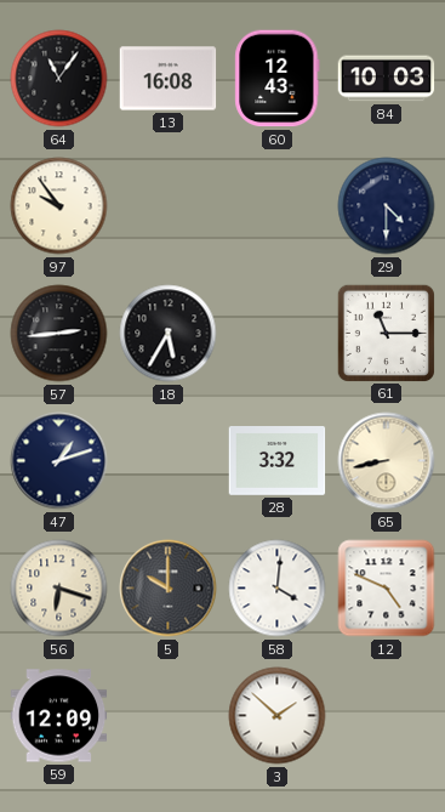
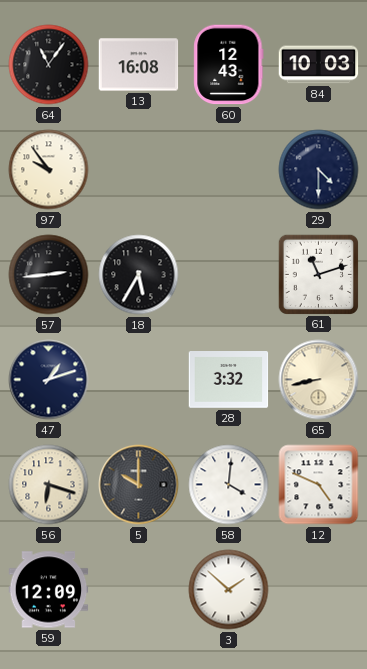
61: 11:15 -> 11:12 (318, 274)
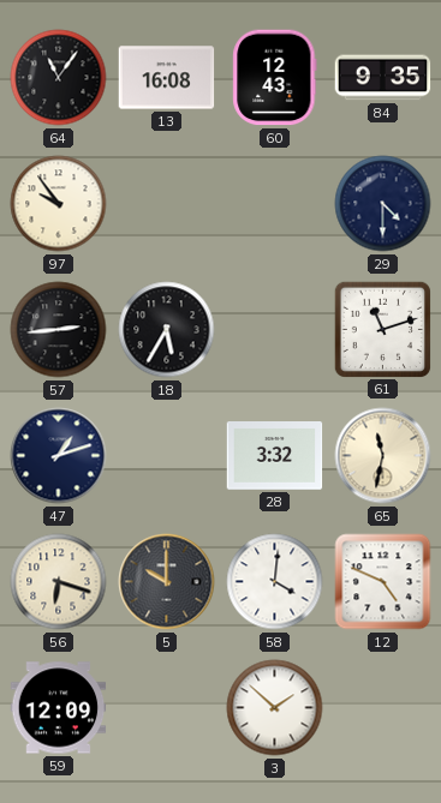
84: 10:03 -> 9:35 (383, 78)
65: 8:43 -> 11:32 (383, 456)
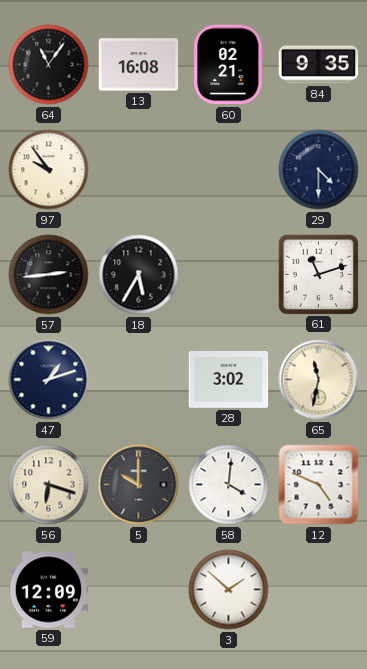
60: 12:43 -> 02:21 (229, 65)
28: 3:32 -> 3:02 (229, 380)
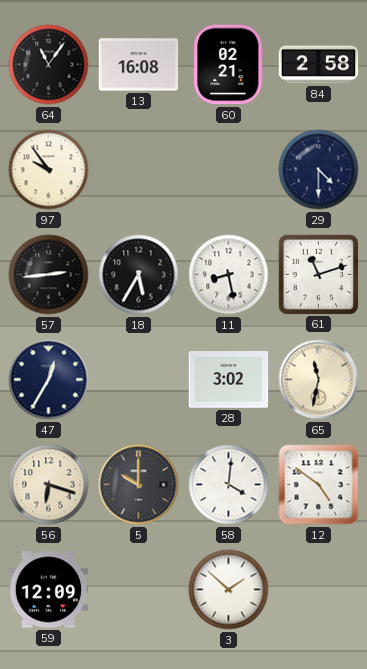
84: 9:35 -> 2:58 (319, 65)
11: none -> 8:28 (229, 275)
47: 1:12 -> 12:35 (49, 380)
12: 4:49 -> 4:51 (319, 485)
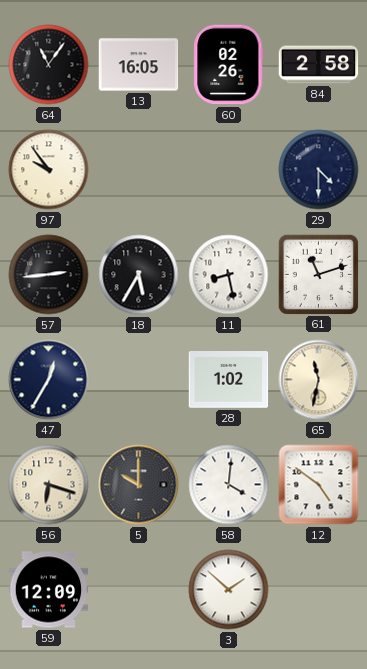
13: 16:08 -> 16:05 (139, 65)
60: 02:21 -> 02:26 (229, 65)
28: 3:02 -> 1:02 (229, 380)
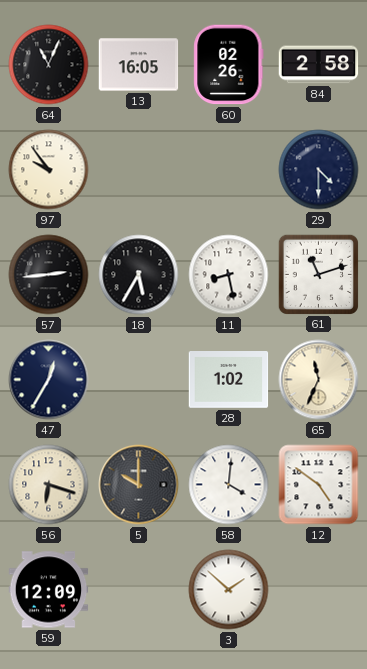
64: 11:06 -> 11:04 (49, 65)
65: 11:32 -> 11:34 (319, 380)
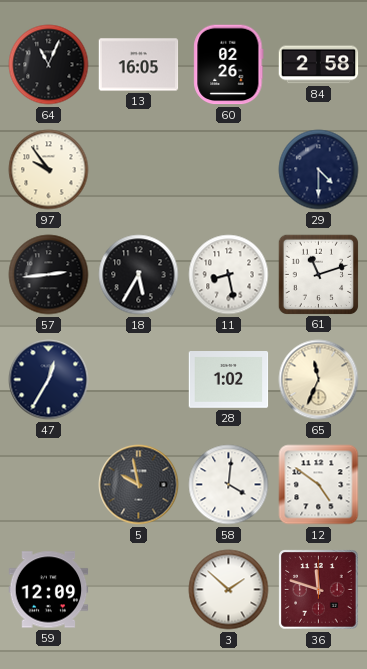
56: 6:18 -> none (49, 485)
5: 10:00 -> 9:58 (139, 485)
36: none -> 11:48 (319, 590)
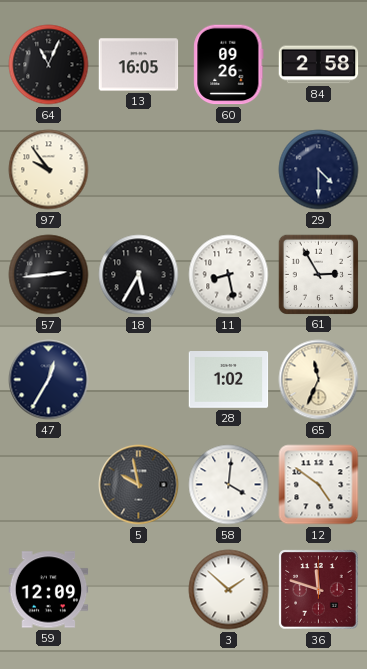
60: 02:26 -> 09:26 (229, 65)
61: 11:12 -> 2:55 (318, 274)
